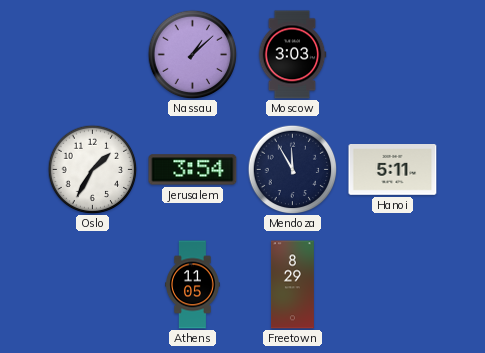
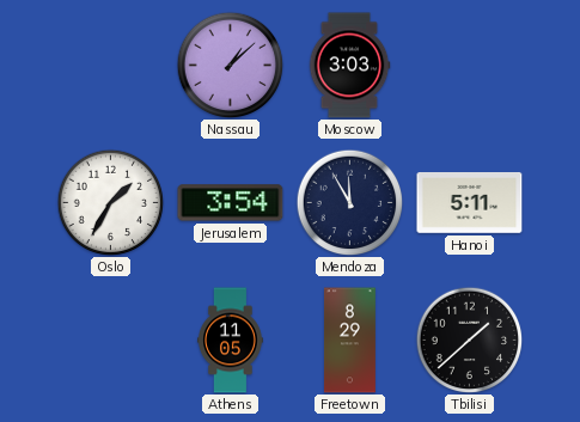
Tbilisi: none -> 1:38 (469, 340)
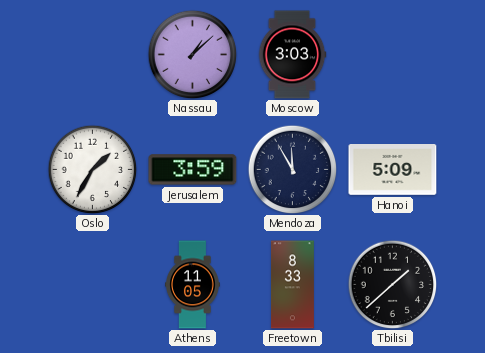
Jerusalem: 3:54 -> 3:59 (193, 170)
Hanoi: 5:11 -> 5:09 (393, 170)
Freetown: 8:29 -> 8:33 (292, 285)
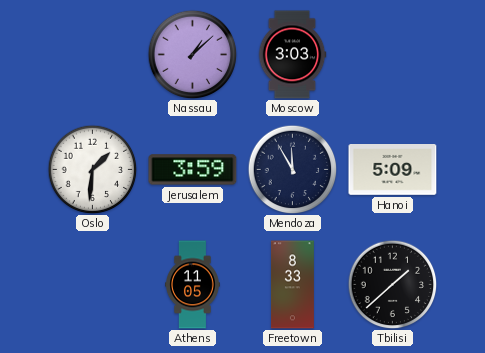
Oslo: 1:35 -> 1:31 (92, 169)
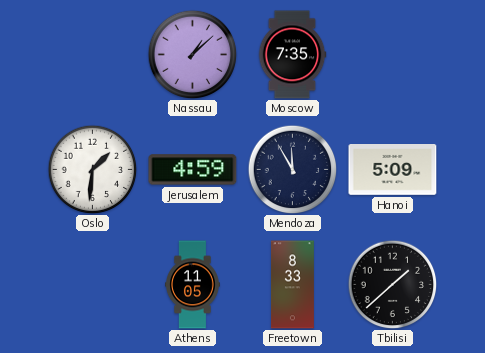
Moscow: 3:03 -> 7:35 (292, 55)
Jerusalem: 3:59 -> 4:59 (193, 170)
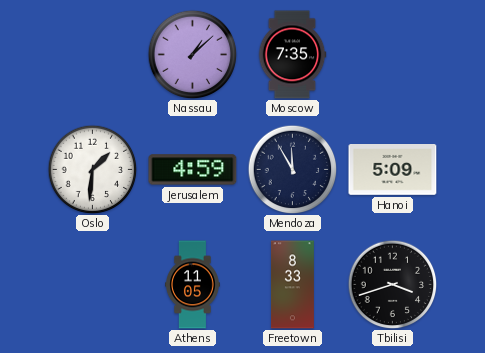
Tbilisi: 1:38 -> 3:42 (392, 284)
